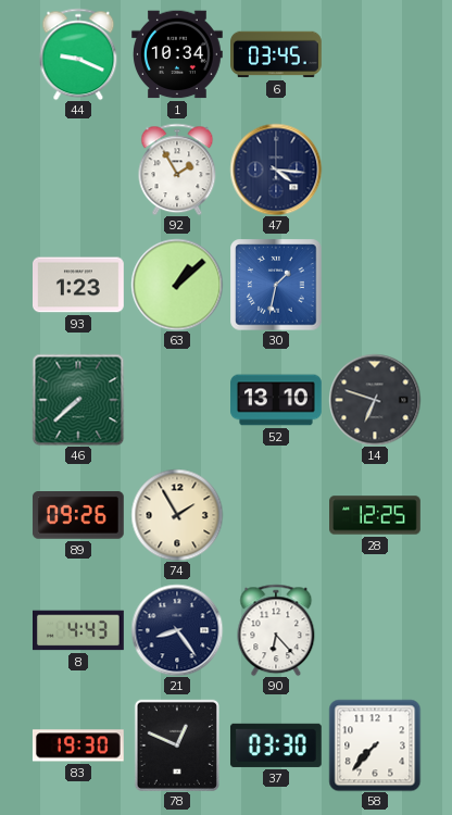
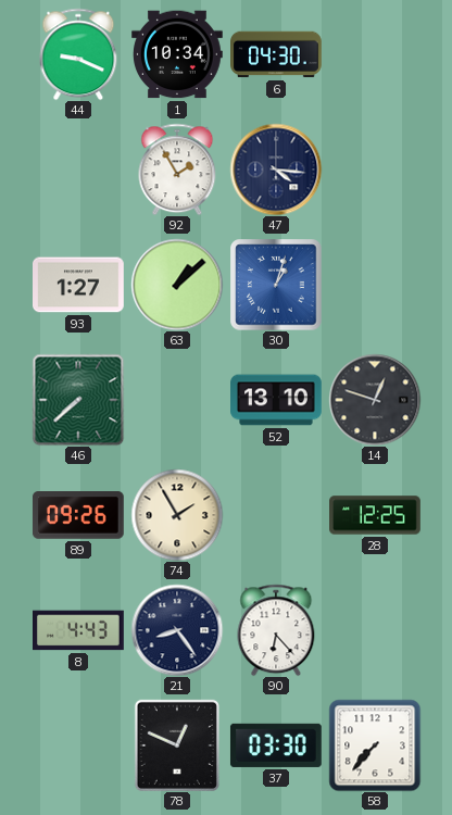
6: 03:45 -> 04:30 (277, 54)
93: 1:23 -> 1:27 (79, 285)
30: 1:32 -> 1:03 (276, 285)
14: 6:48 -> 12:48 (375, 400)
83: 19:30 -> none (78, 745)
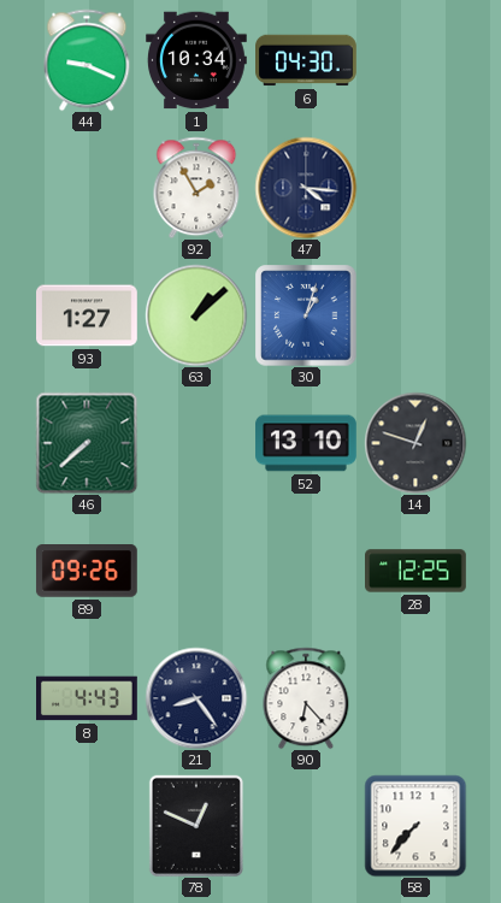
74: 1:55 -> none (177, 515)
37: 03:30 -> none (276, 745)
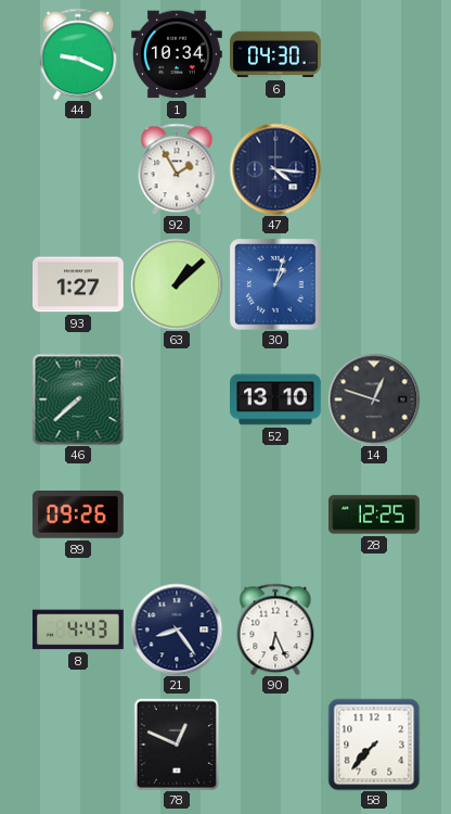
90: 6:23 -> 6:26 (275, 629)
